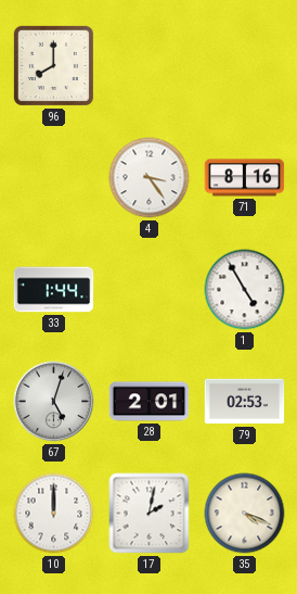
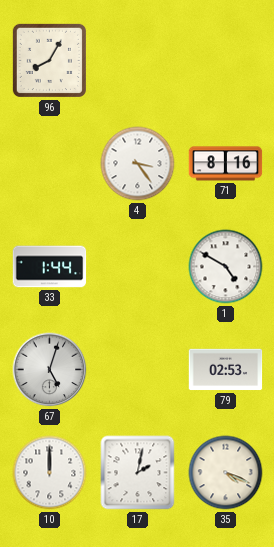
96: 8:00 -> 8:05 (49, 60)
1: 4:55 -> 4:50 (226, 267)
28: 2:01 -> none (150, 402)
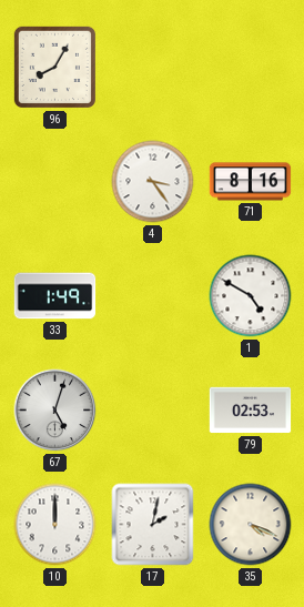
33: 1:44 -> 1:49 (55, 296)
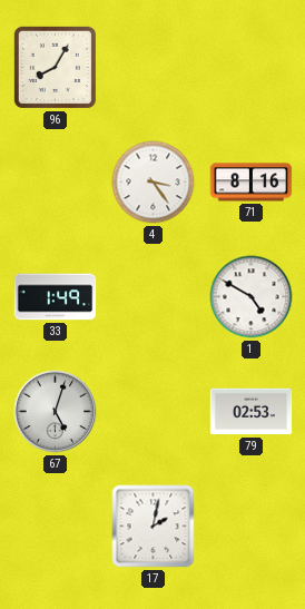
10: 12:00 -> none (55, 525)
35: 4:19 -> none (251, 525)
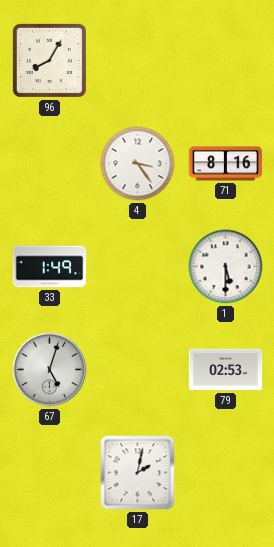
1: 4:50 -> 5:30 (226, 267)
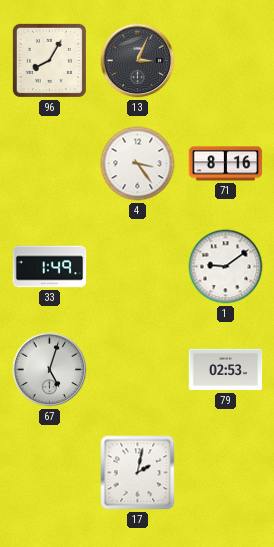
13: none -> 3:04 (138, 61)
1: 5:30 -> 9:09 (226, 267)
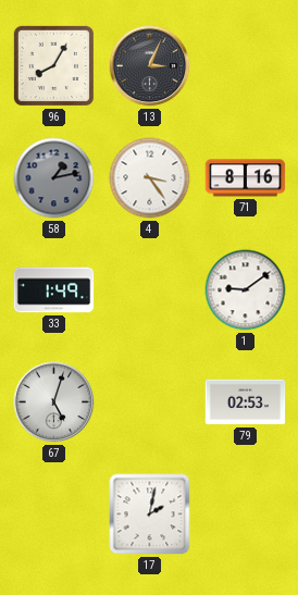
58: none -> 1:13 (54, 178)
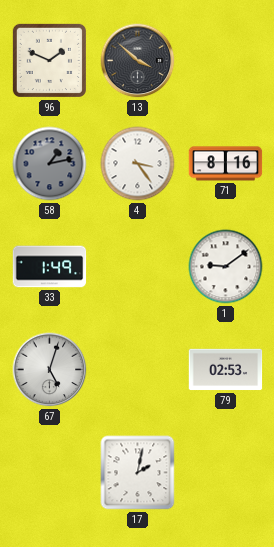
96: 8:05 -> 1:49 (49, 60)
13: 3:04 -> 3:52 (138, 61)
